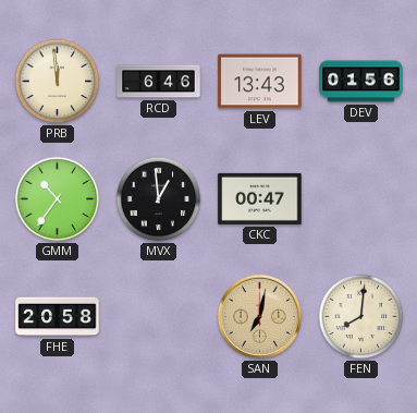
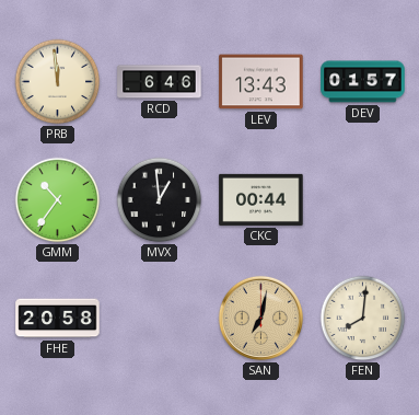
DEV: 01:56 -> 01:57 (363, 82)
CKC: 00:47 -> 00:44 (261, 199)
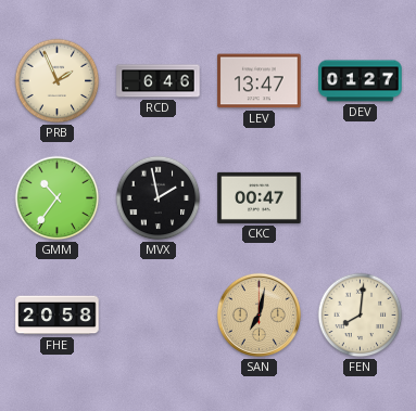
PRB: 11:59 -> 1:56 (58, 81)
LEV: 13:43 -> 13:47 (260, 81)
DEV: 01:57 -> 01:27 (361, 81)
MVX: 12:59 -> 1:58 (159, 198)
CKC: 00:44 -> 00:47 (260, 197)
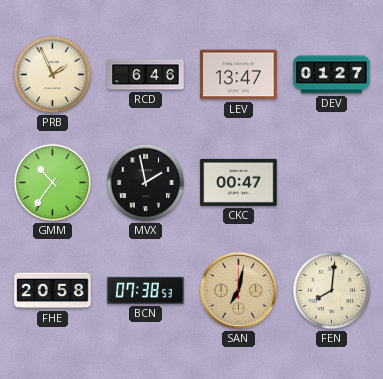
BCN: none -> 07:38 (146, 290)
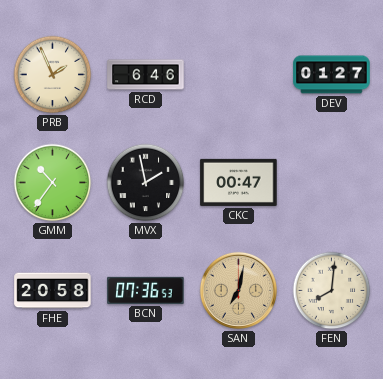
LEV: 13:47 -> none (239, 75)
BCN: 07:38 -> 07:36 (146, 290)
